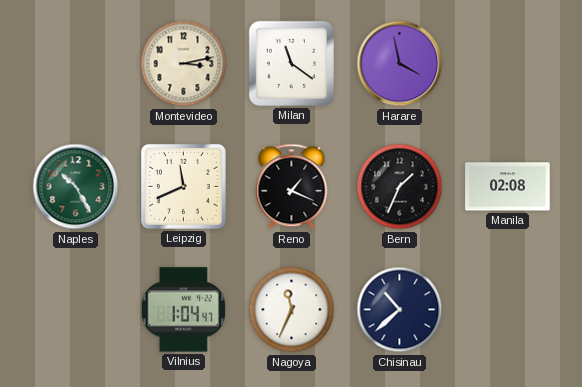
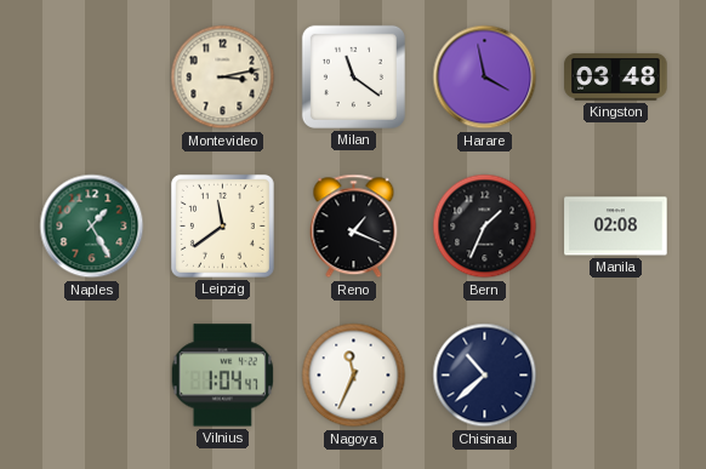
Kingston: none -> 03:48 (616, 78)
Naples: 10:25 -> 1:25 (92, 227)
Leipzig: 11:41 -> 11:39 (222, 225)
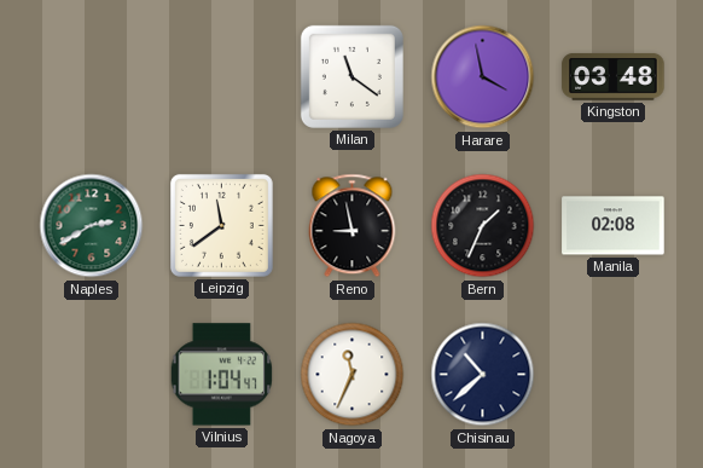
Montevideo: 3:13 -> none (223, 78)
Naples: 1:25 -> 2:40 (92, 226)
Reno: 1:19 -> 8:58 (353, 226)
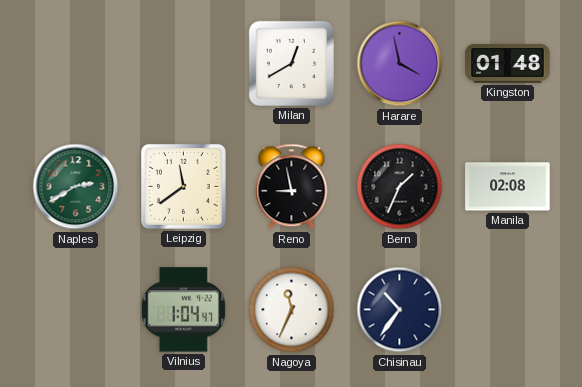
Milan: 11:21 -> 12:40 (291, 63)
Kingston: 03:48 -> 01:48 (508, 64)
Chisinau: 10:38 -> 10:36 (400, 310)
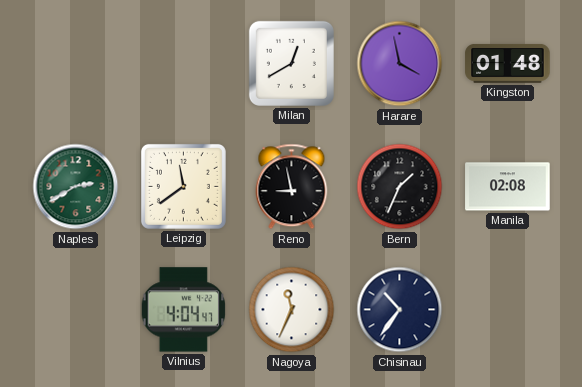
Vilnius: 1:04 -> 4:04 (184, 310)
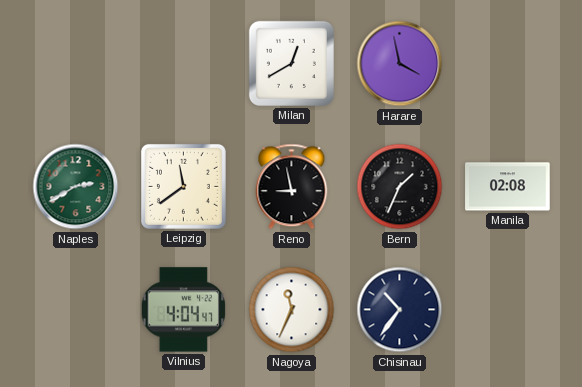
Kingston: 01:48 -> none (508, 64)
